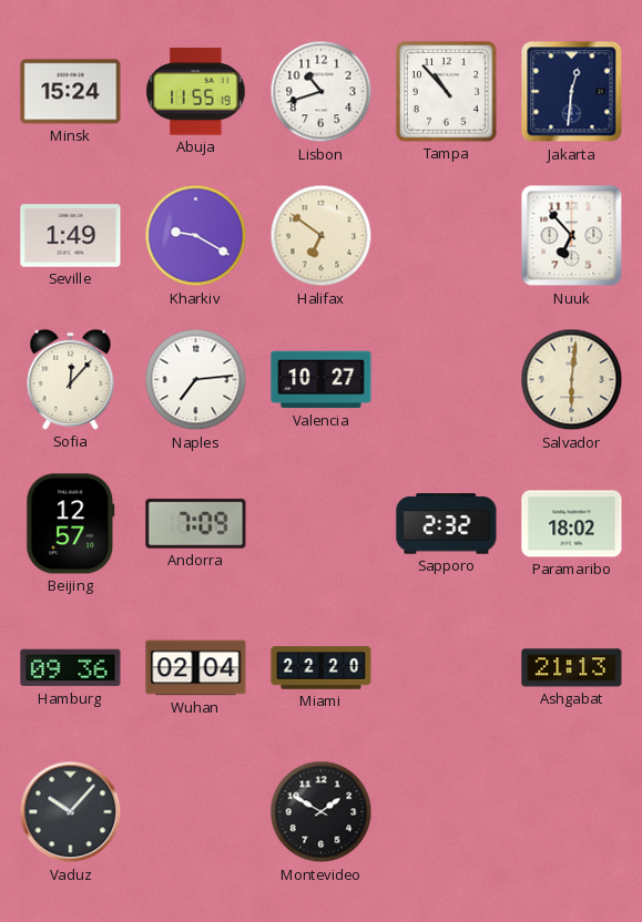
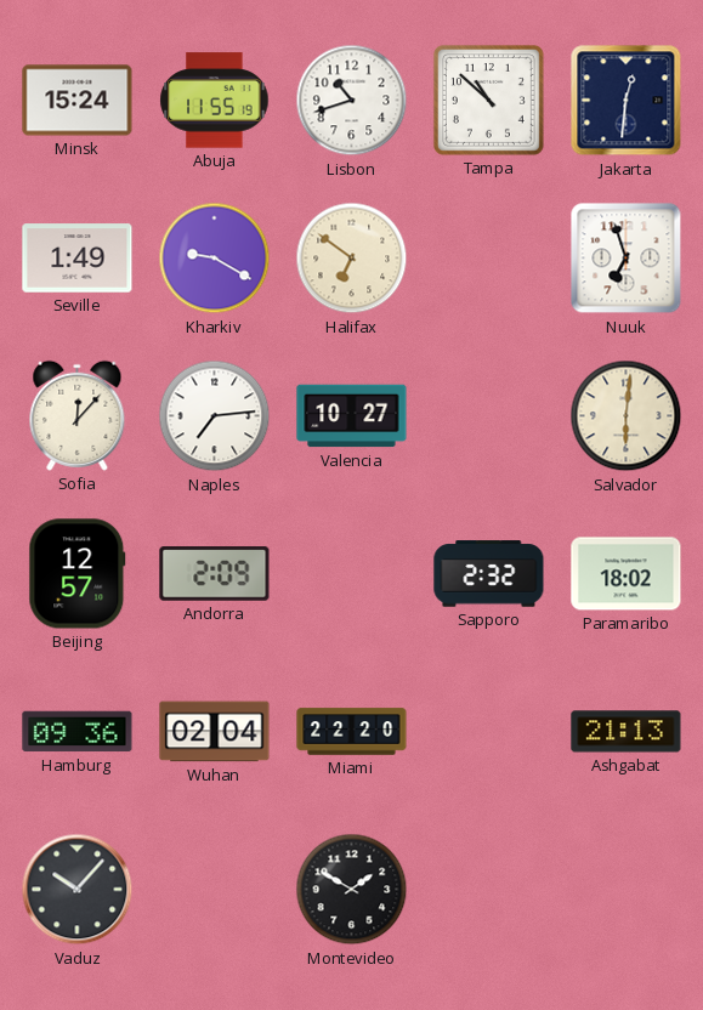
Tampa: 10:53 -> 10:52 (488, 100)
Nuuk: 6:53 -> 6:57 (627, 259)
Andorra: 7:09 -> 2:09 (215, 574)
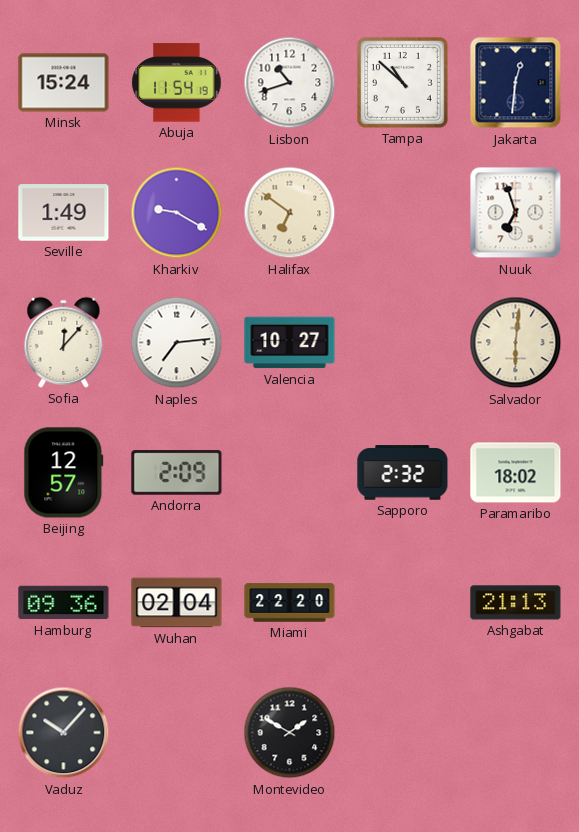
Abuja: 11:55 -> 11:54 (177, 83)
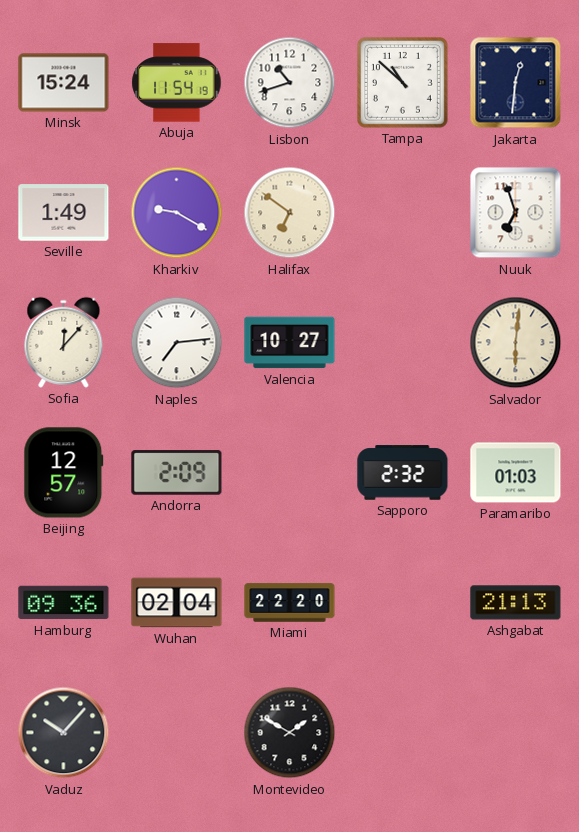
Paramaribo: 18:02 -> 01:03 (516, 473)
